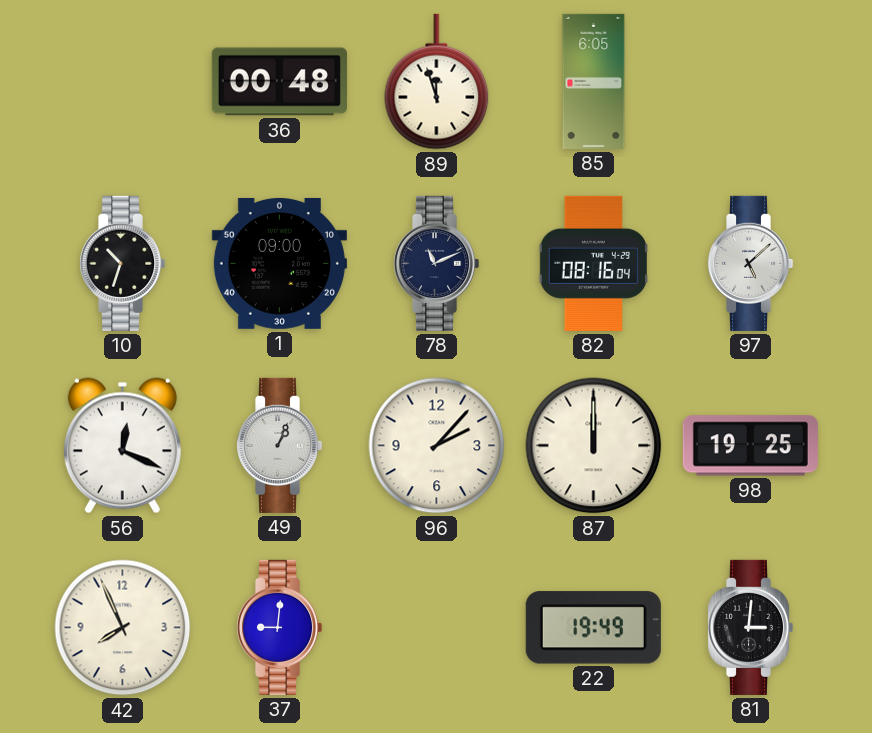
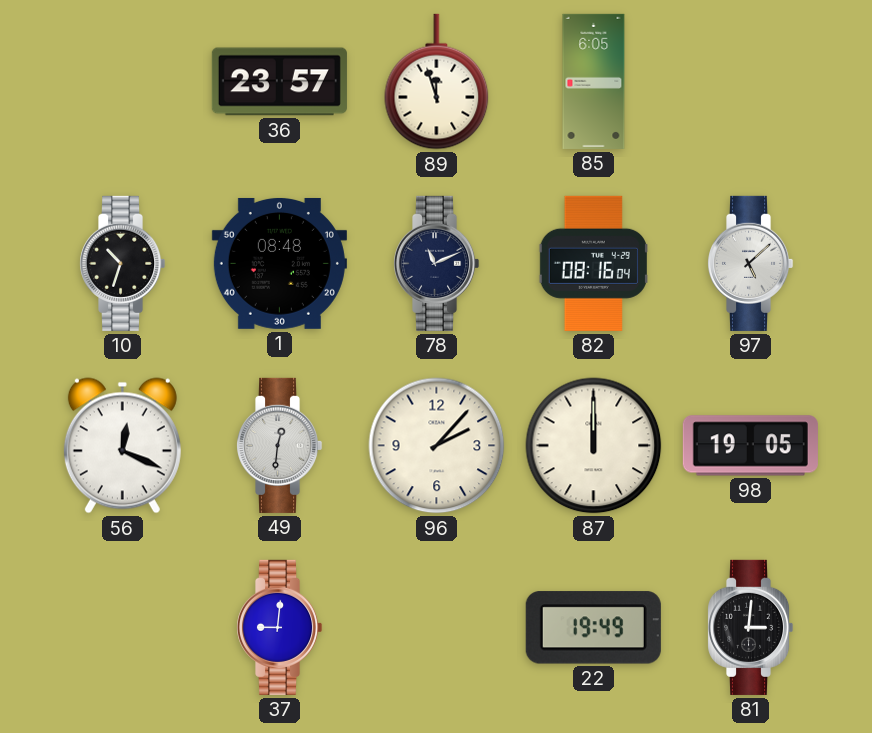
36: 00:48 -> 23:57 (279, 82)
1: 09:00 -> 08:48 (279, 263)
49: 1:04 -> 12:31 (279, 445)
98: 19:25 -> 19:05 (750, 446)
42: 7:56 -> none (123, 628)
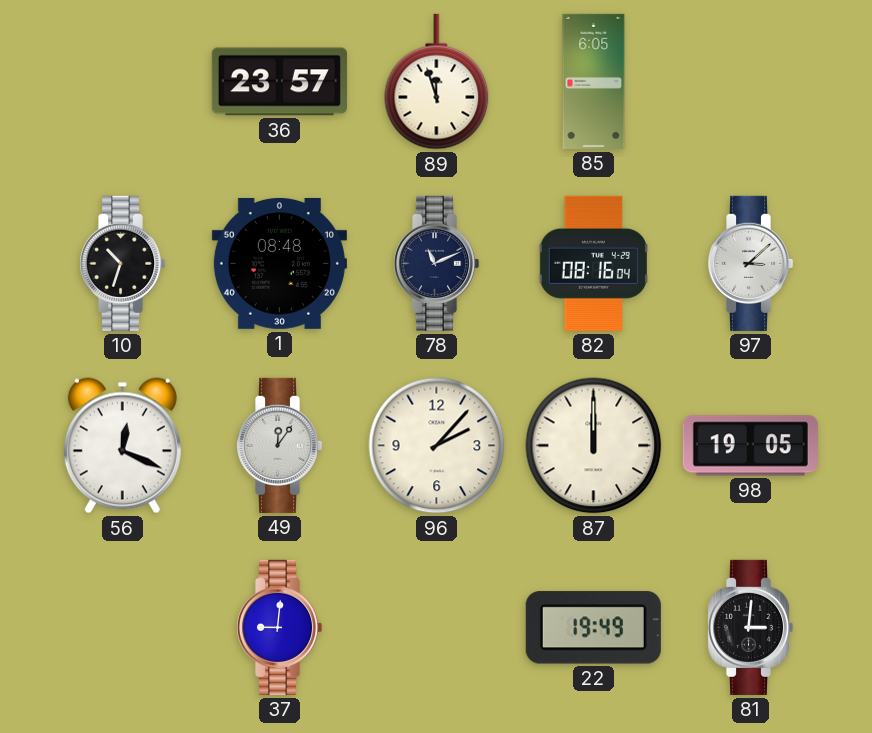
97: 5:08 -> 3:08 (750, 263)
49: 12:31 -> 12:06 (279, 445)
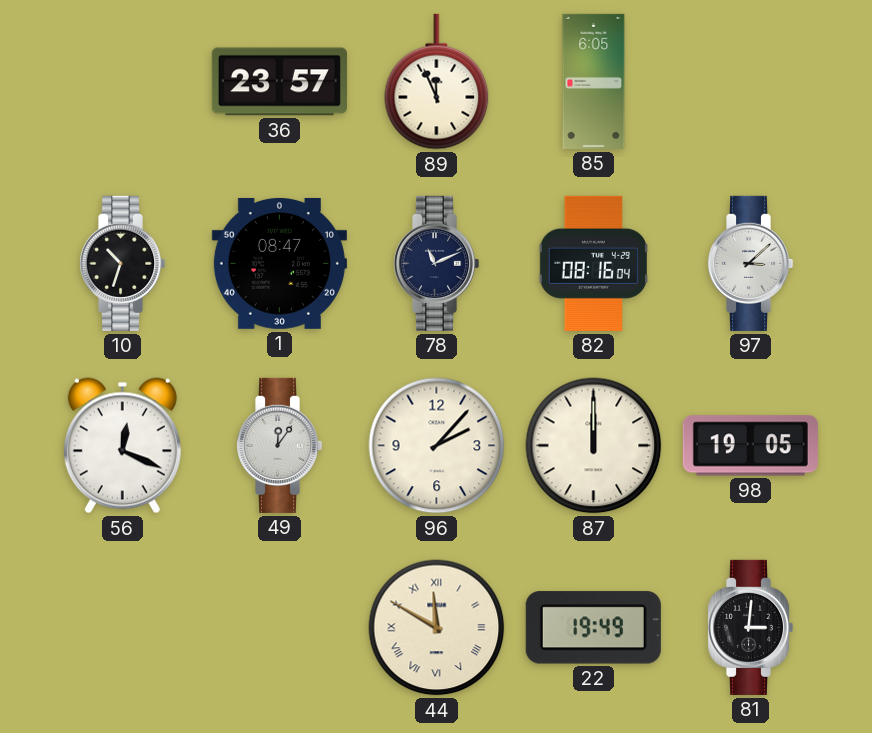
89: 11:57 -> 11:56 (437, 82)
1: 08:48 -> 08:47 (279, 263)
37: 9:01 -> none (279, 627)
44: none -> 11:50 (437, 628)
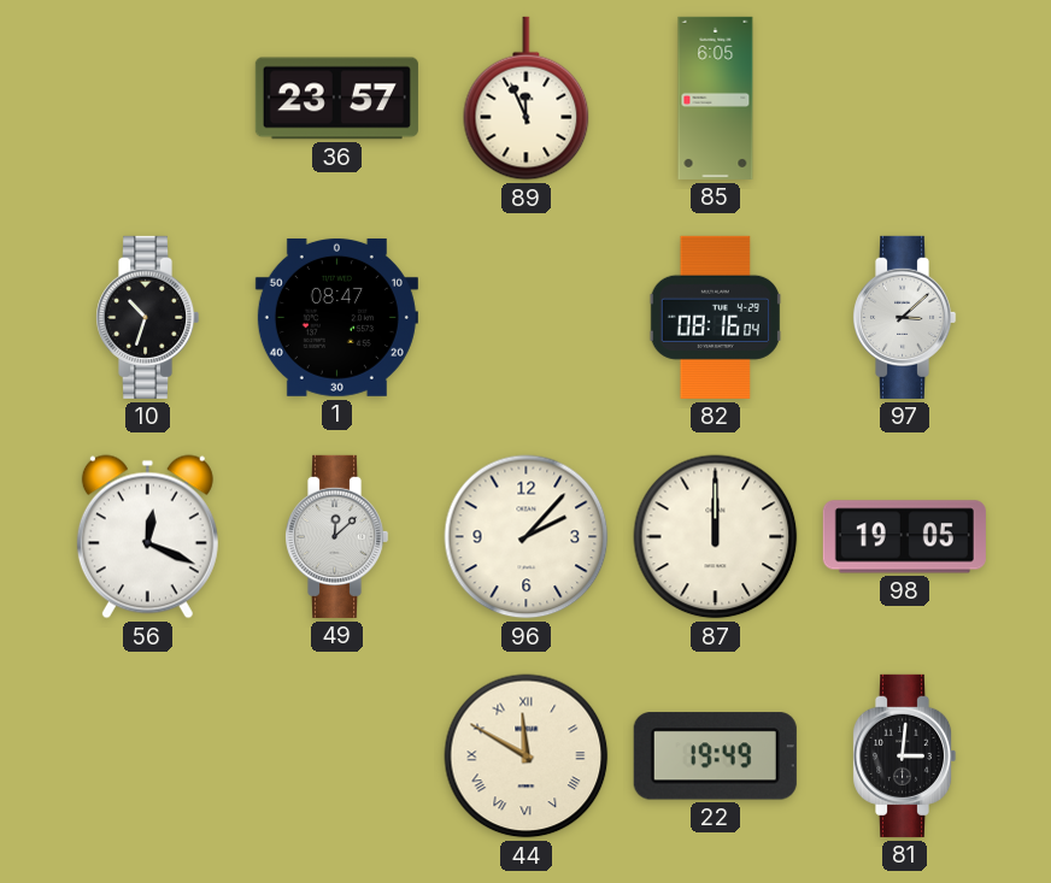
78: 11:11 -> none (436, 263)
49: 12:06 -> 12:08 (336, 536)
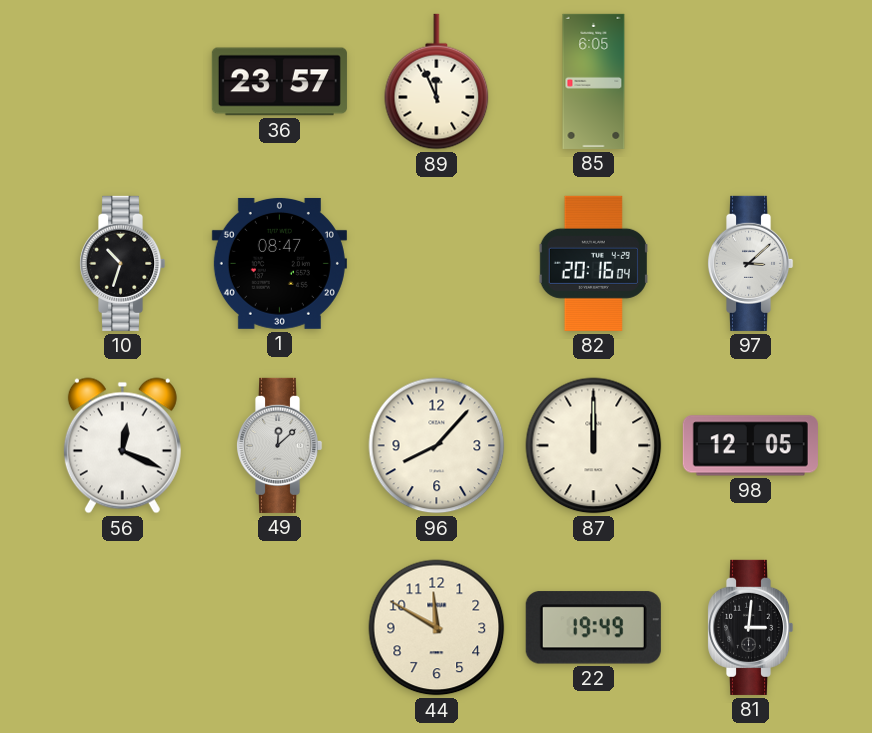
82: 08:16 -> 20:16 (593, 263)
96: 2:07 -> 8:07 (437, 446)
98: 19:05 -> 12:05 (750, 446)
44 numerals: Roman -> Arabic (437, 628)
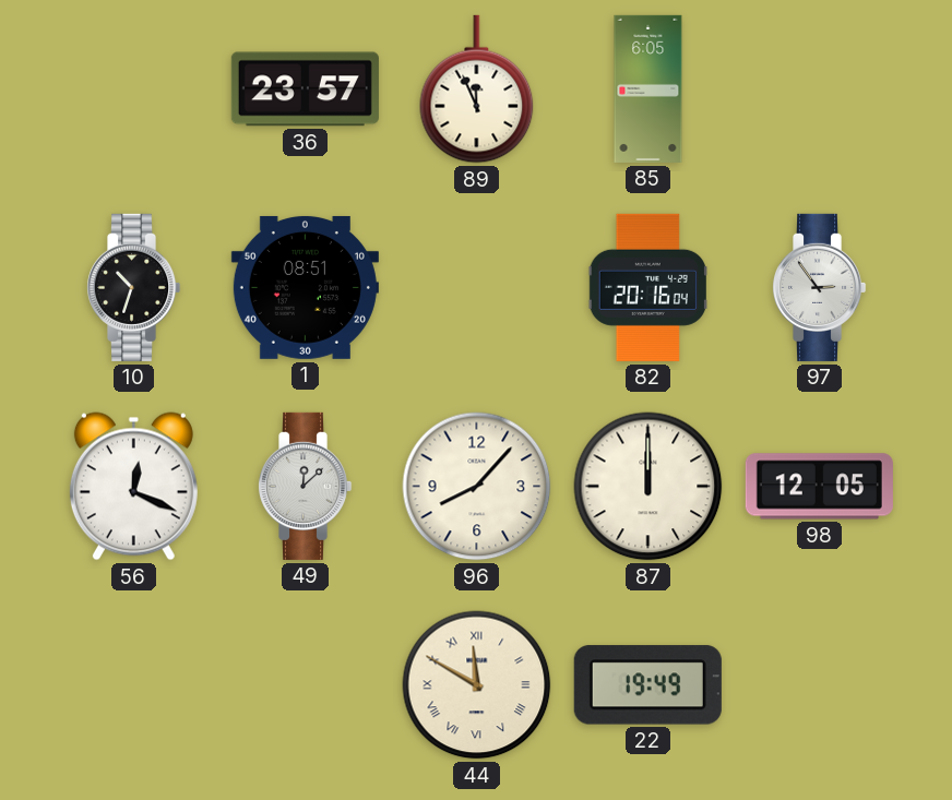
1: 08:47 -> 08:51 (305, 287)
97: 3:08 -> 2:54 (819, 287)
44 numerals: Arabic -> Roman (477, 685)
81: 3:01 -> none (750, 627)
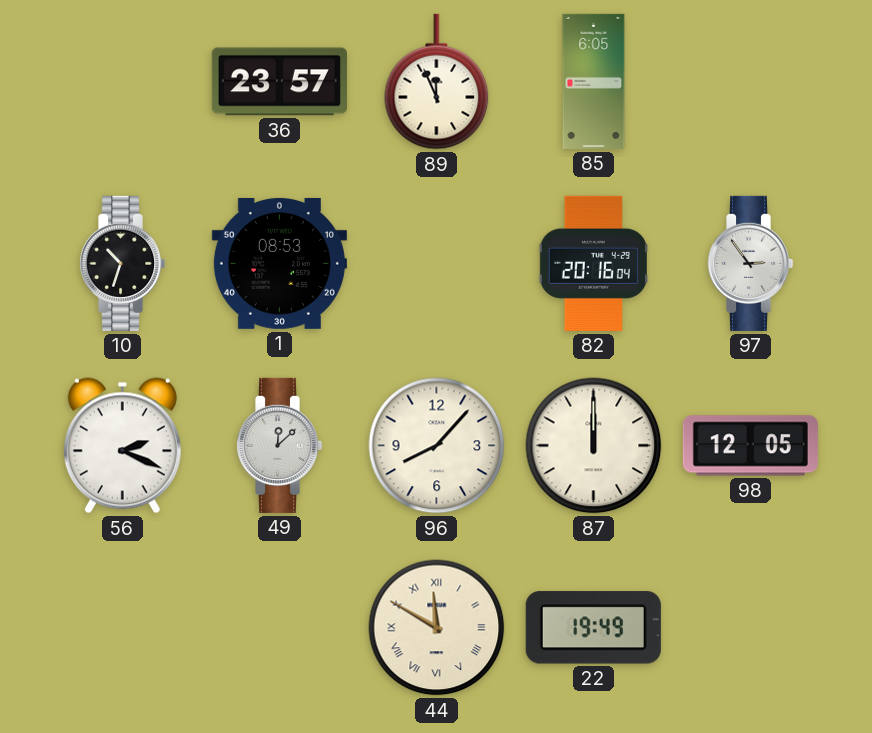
1: 08:51 -> 08:53 (279, 263)
56: 12:19 -> 2:19 (122, 446)
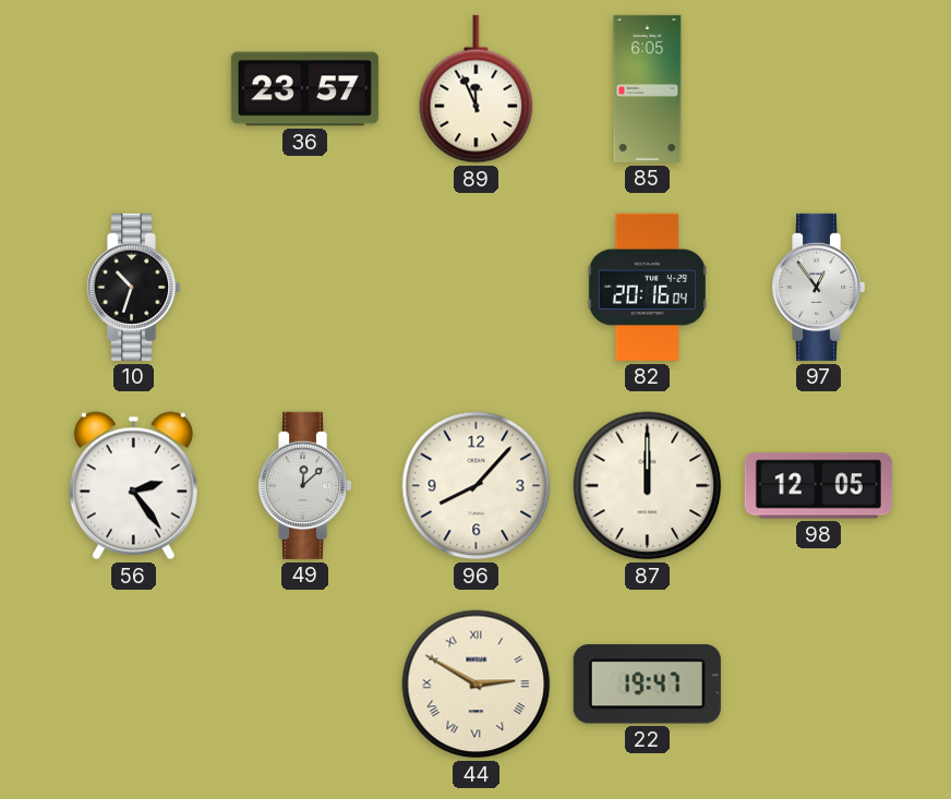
1: 08:53 -> none (279, 263)
97: 2:54 -> 12:54 (818, 287)
56: 2:19 -> 2:24 (133, 486)
44: 11:50 -> 2:50 (477, 685)
22: 19:49 -> 19:47 (647, 685)
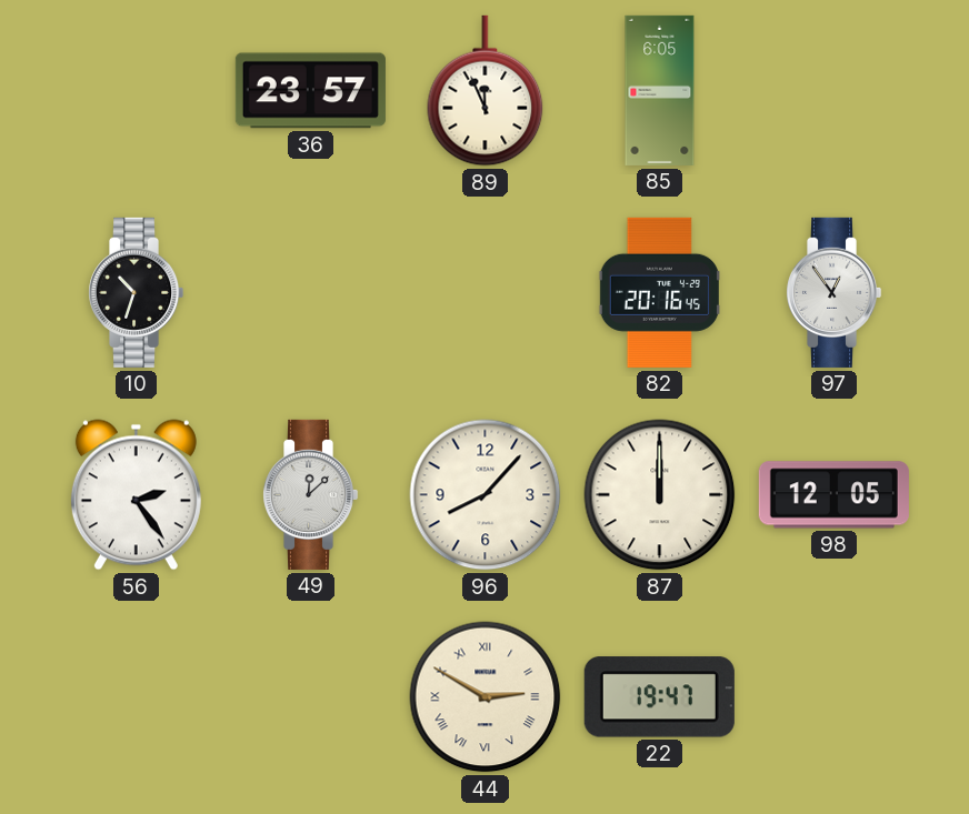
82: 20:16:04 -> 20:16:45 (659, 292)
